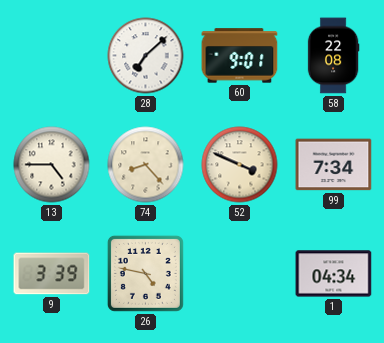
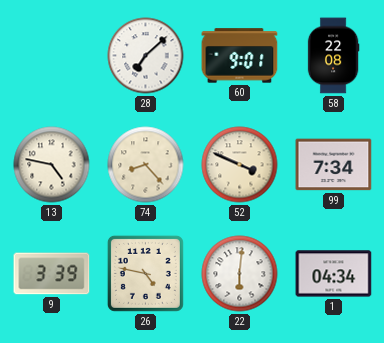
13: 4:45 -> 4:47 (52, 165)
22: none -> 6:01 (240, 274)
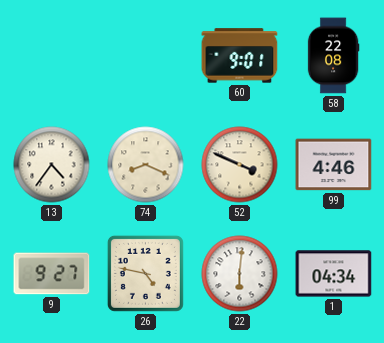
28: 7:08 -> none (146, 56)
13: 4:47 -> 4:36 (52, 165)
74: 8:23 -> 8:19 (146, 165)
99: 7:34 -> 4:46 (334, 165)
9: 3:39 -> 9:27 (52, 274)
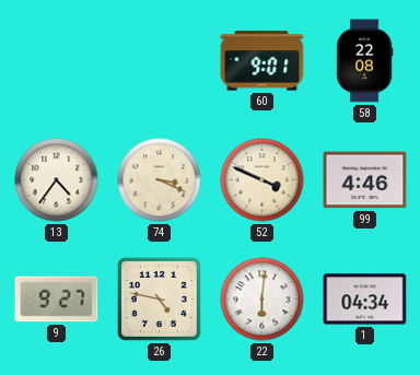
74: 8:19 -> 3:19 (160, 180)
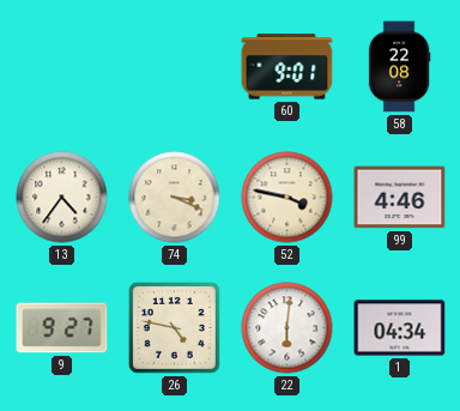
52: 3:49 -> 3:47 (287, 198)
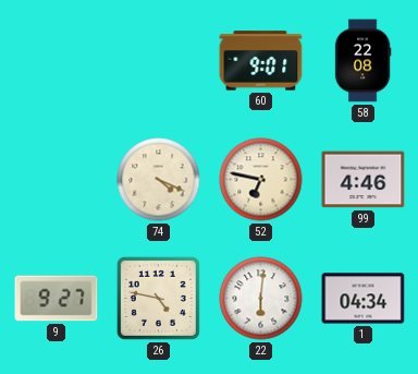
13: 4:36 -> none (62, 198)
74: 3:19 -> 4:19 (159, 180)
52: 3:47 -> 6:47 (261, 180)
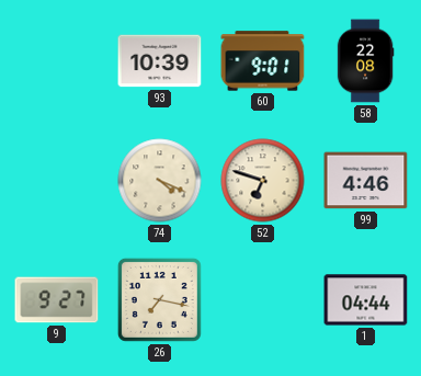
93: none -> 10:39 (160, 61)
52: 6:47 -> 6:48 (263, 181)
26: 4:47 -> 7:17 (159, 299)
22: 6:01 -> none (261, 299)
1: 04:34 -> 04:44 (366, 300)
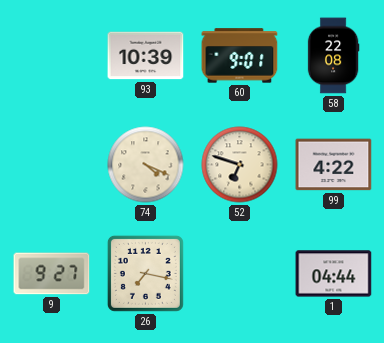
99: 4:46 -> 4:22 (334, 165)
